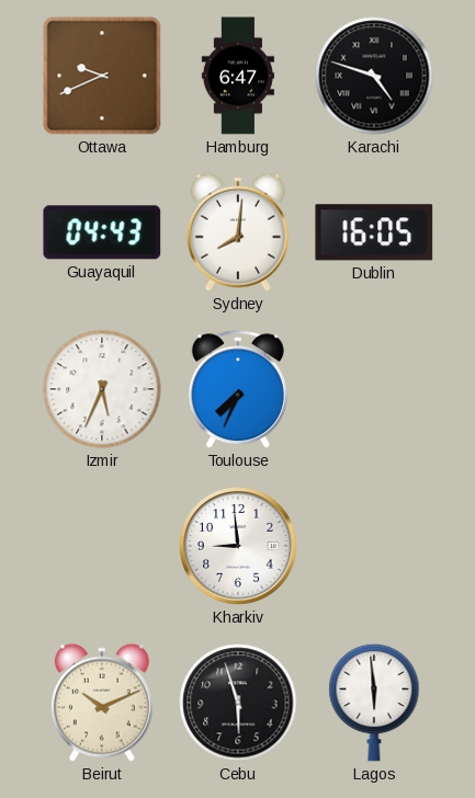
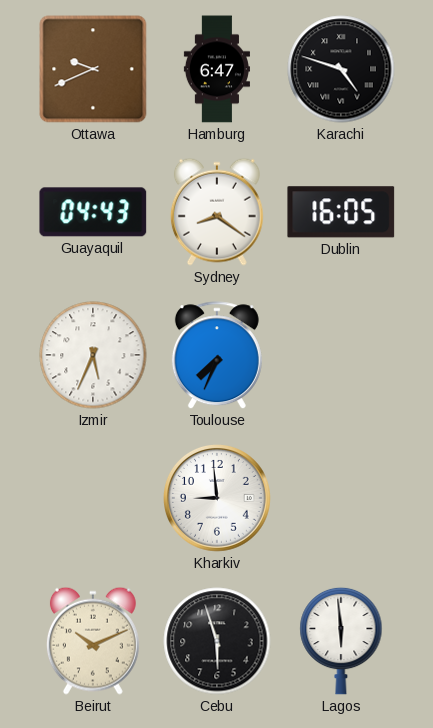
Sydney: 8:01 -> 8:21 (217, 212)
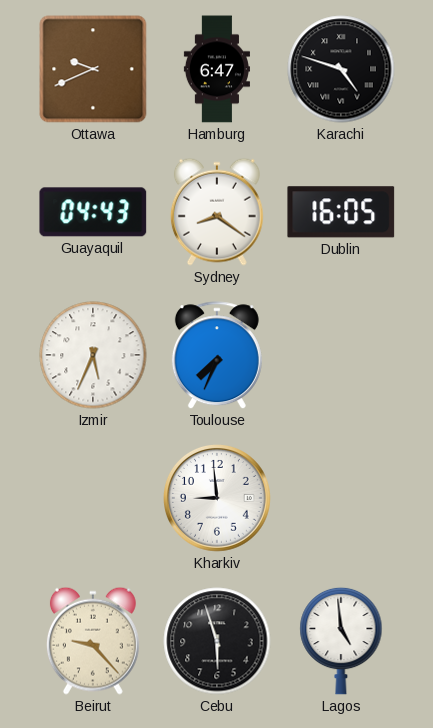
Beirut: 10:11 -> 9:23 (93, 641)
Lagos: 5:59 -> 4:59 (341, 641)
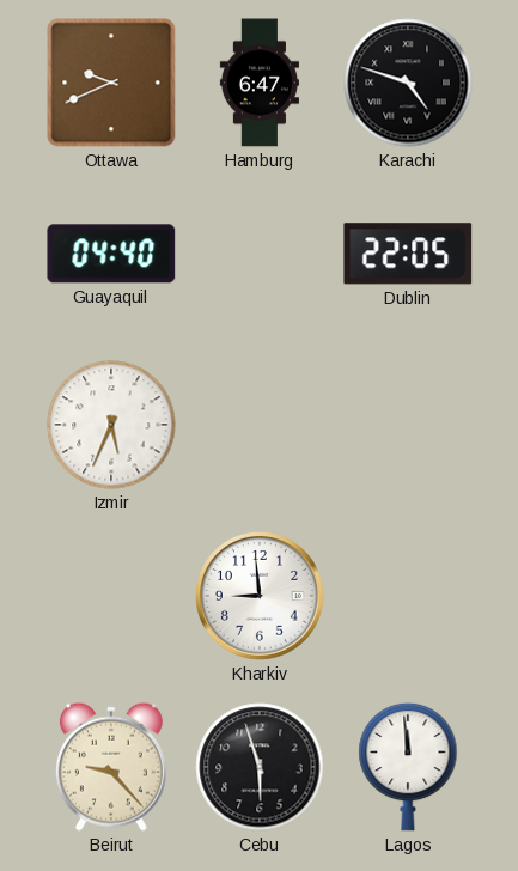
Guayaquil: 04:43 -> 04:40 (111, 254)
Sydney: 8:21 -> none (217, 212)
Dublin: 16:05 -> 22:05 (408, 254)
Toulouse: 7:34 -> none (217, 356)
Lagos: 4:59 -> 11:59 (408, 767)
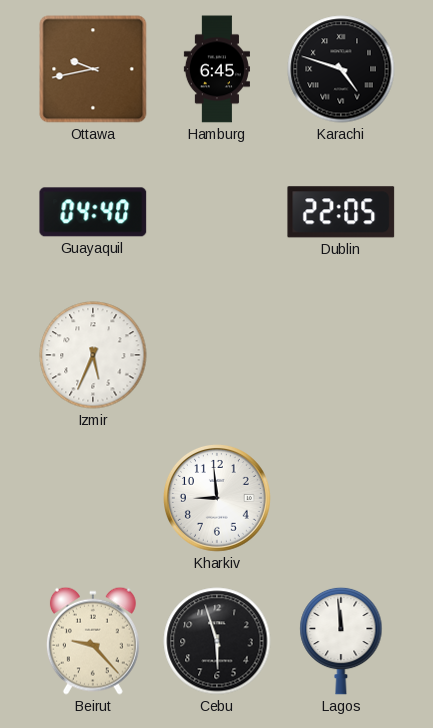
Ottawa: 9:41 -> 9:43 (93, 69)
Hamburg: 6:47 -> 6:45 (217, 69)
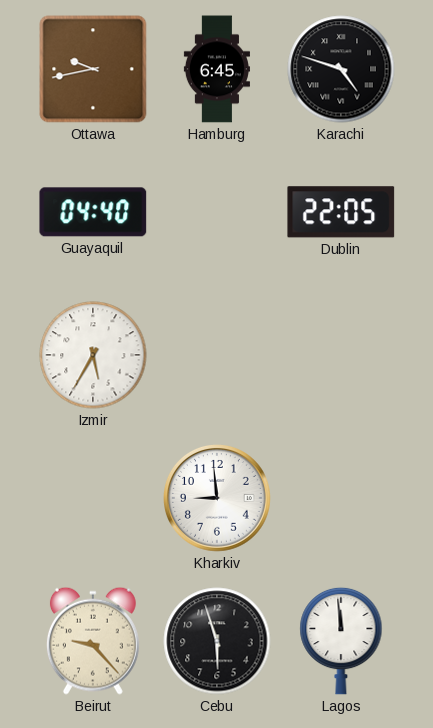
Izmir: 5:34 -> 5:35 (93, 355)
